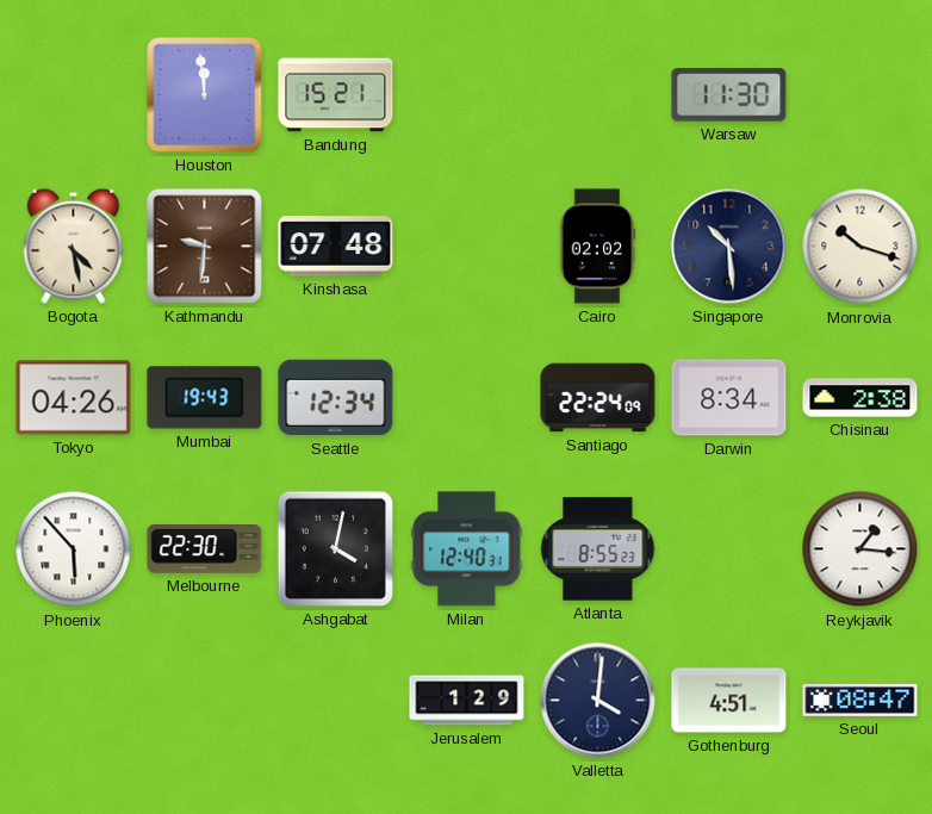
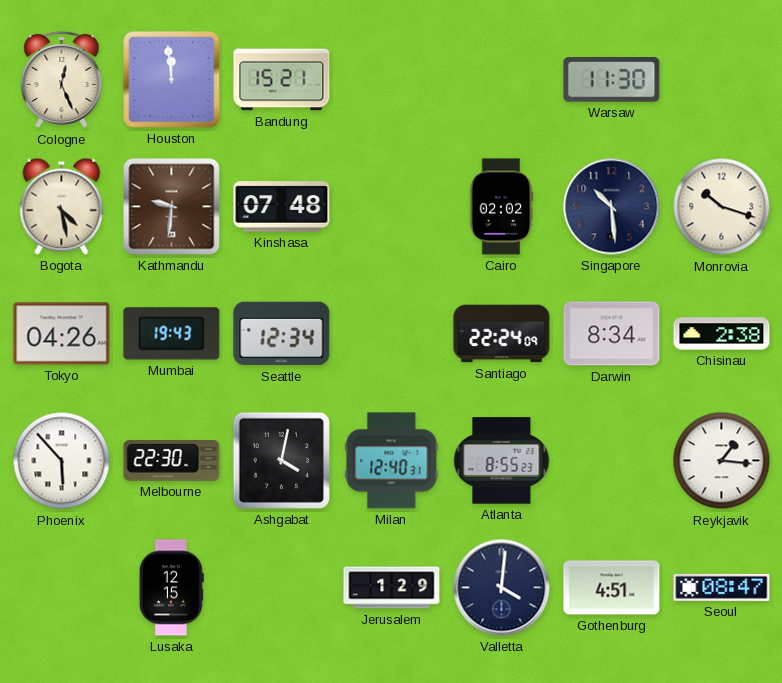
Cologne: none -> 12:26 (62, 80)
Lusaka: none -> 12:15 (171, 588)
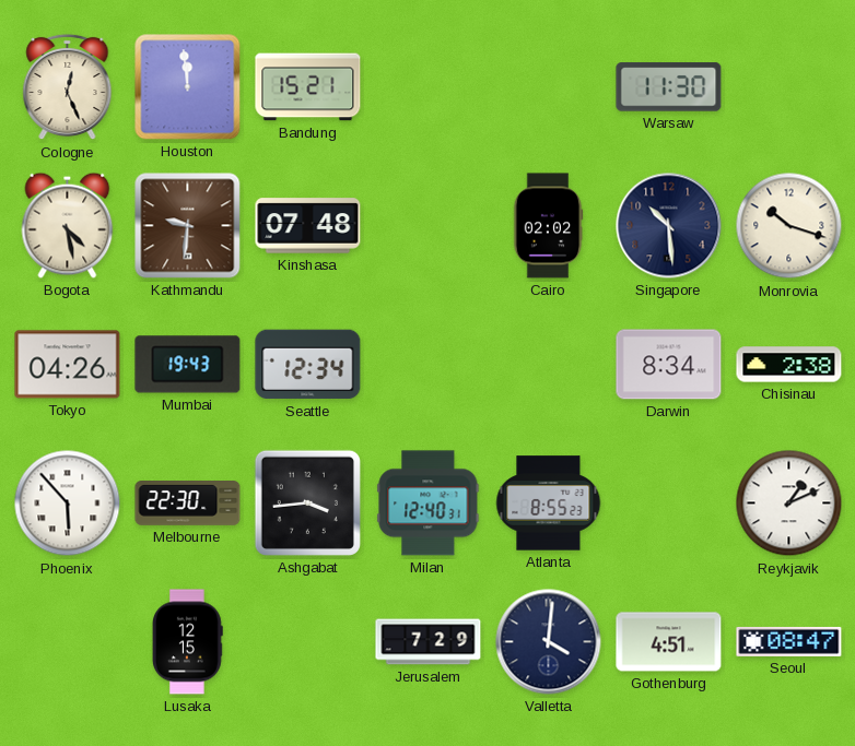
Santiago: 22:24 -> none (502, 334)
Ashgabat: 4:02 -> 3:44 (307, 502)
Reykjavik: 1:16 -> 1:11 (789, 504)
Jerusalem: 1:29 -> 7:29 (429, 642)
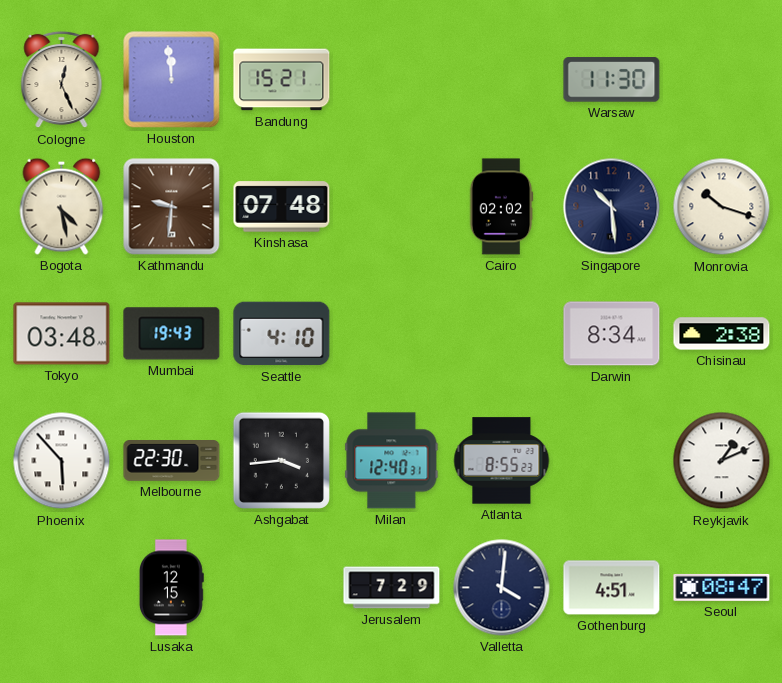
Tokyo: 04:26 -> 03:48 (62, 334)
Seattle: 12:34 -> 4:10 (282, 334)
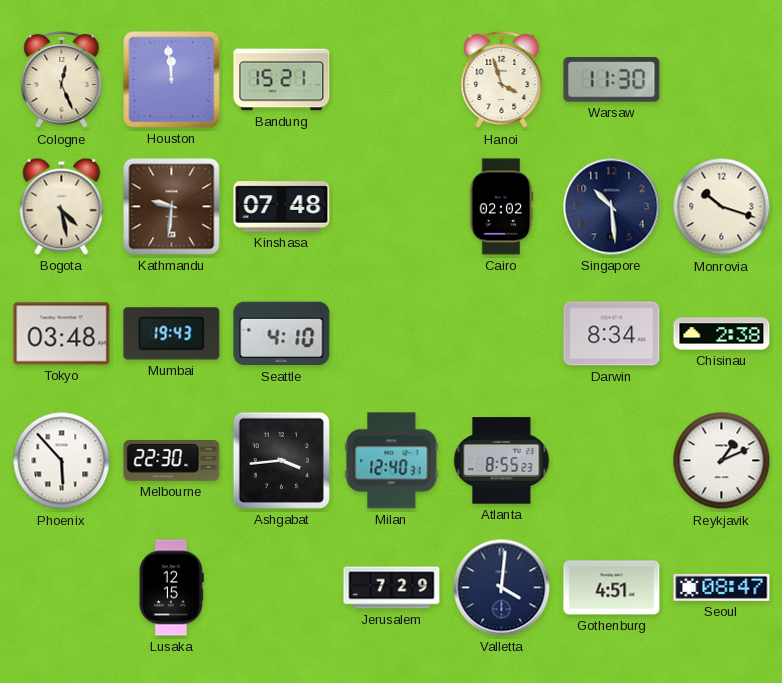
Hanoi: none -> 3:57 (502, 80)
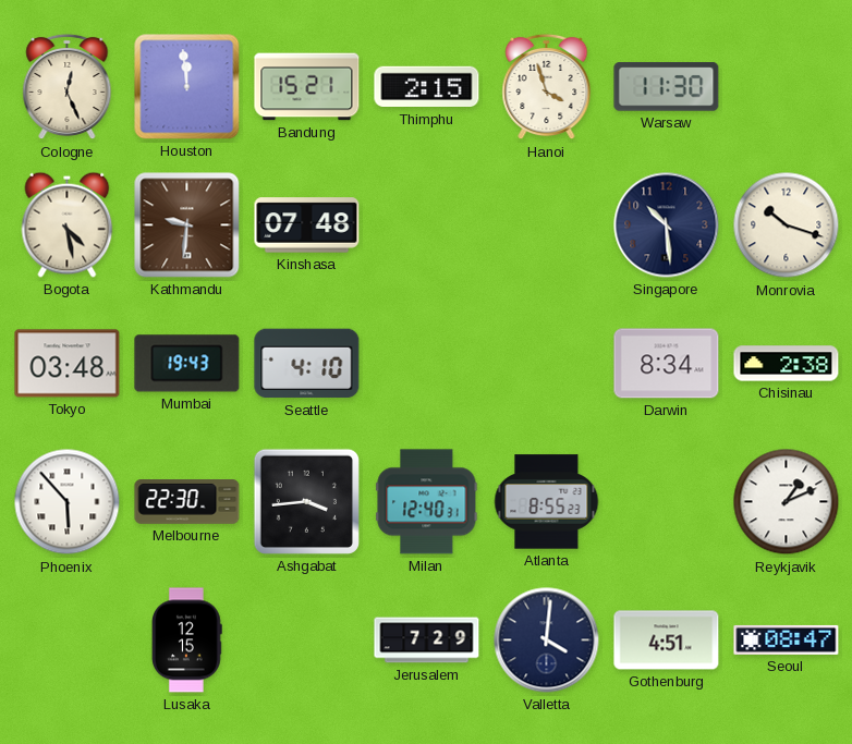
Thimphu: none -> 2:15 (427, 87)
Cairo: 02:02 -> none (501, 207)
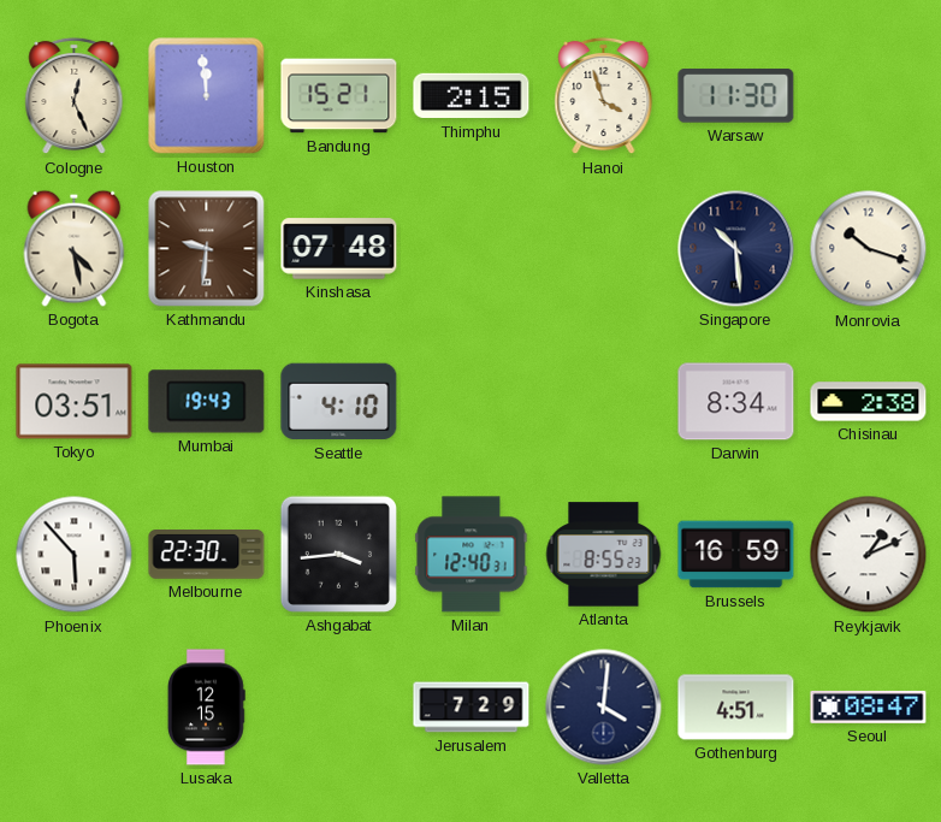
Tokyo: 03:48 -> 03:51 (75, 402)
Brussels: none -> 16:59 (736, 555)
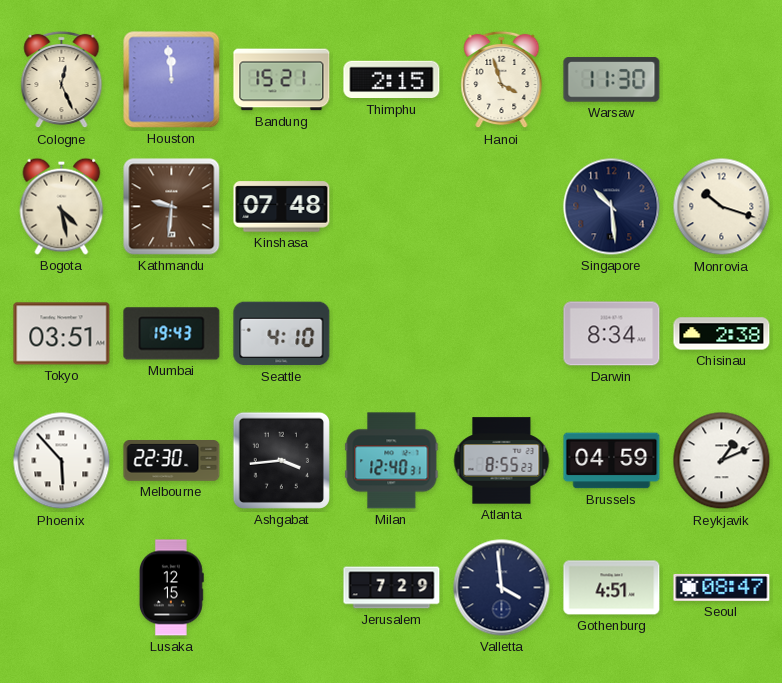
Brussels: 16:59 -> 04:59 (612, 461)
Valletta: 4:01 -> 3:59 (502, 588)
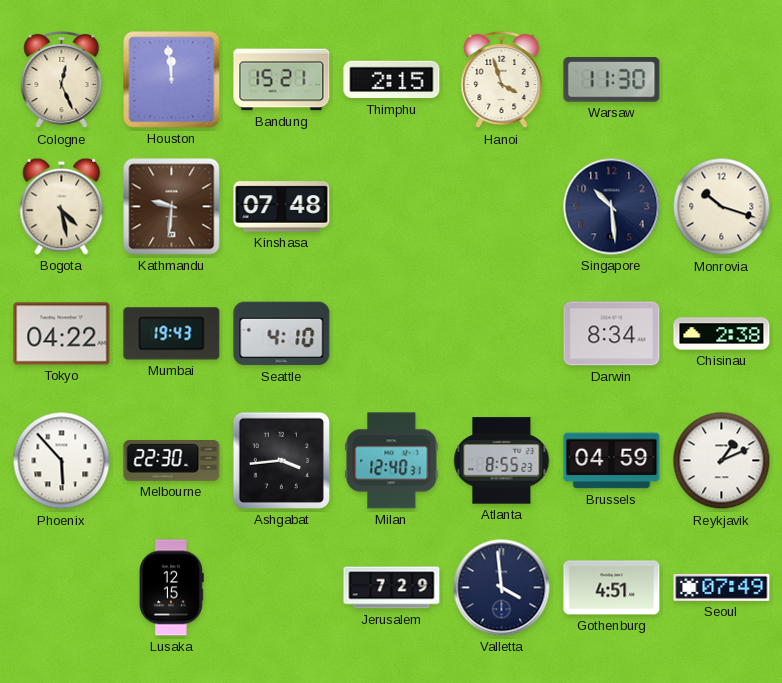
Tokyo: 03:51 -> 04:22 (62, 334)
Seoul: 08:47 -> 07:49 (722, 587)
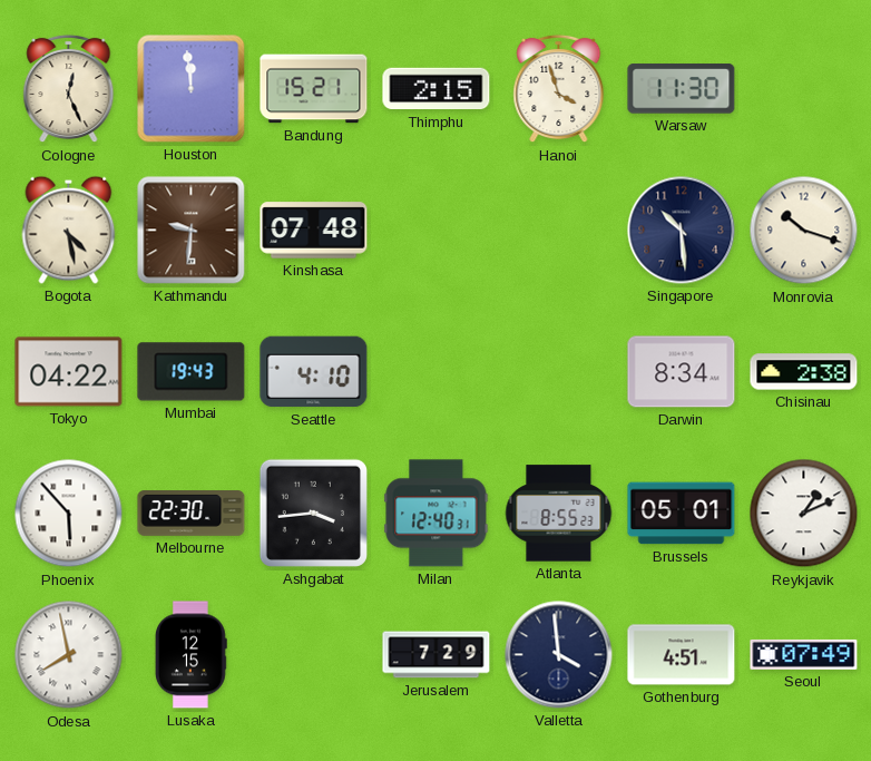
Brussels: 04:59 -> 05:01 (682, 514)
Odesa: none -> 7:58 (69, 655)
